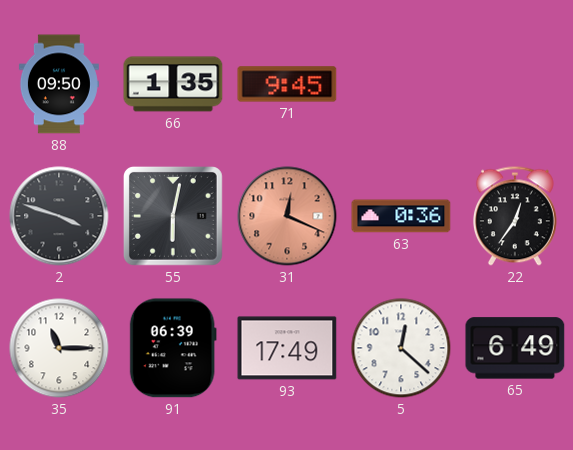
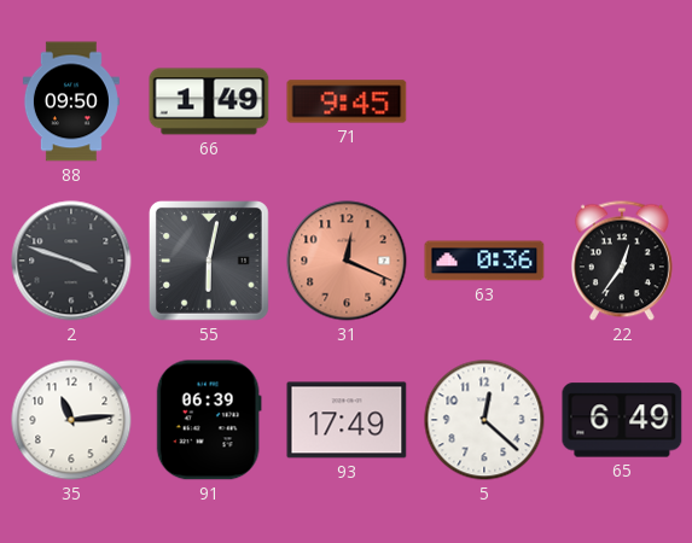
66: 1:35 -> 1:49 (209, 101)
35: 11:15 -> 11:14 (71, 420)
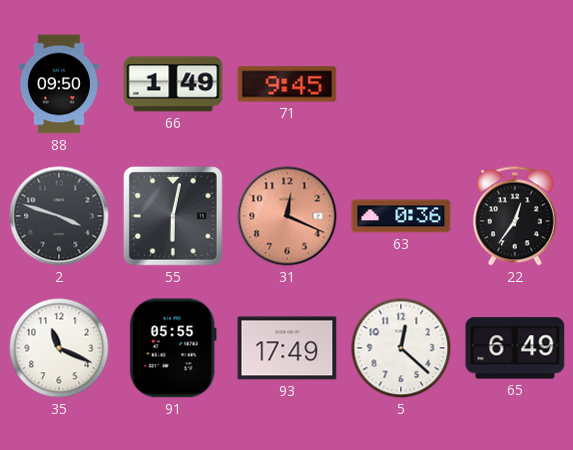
35: 11:14 -> 11:19 (59, 348)
91: 06:39 -> 05:55 (173, 348)
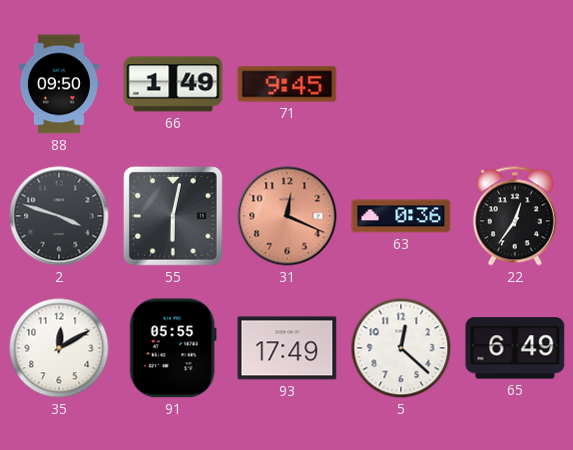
35: 11:19 -> 12:10 (59, 348)
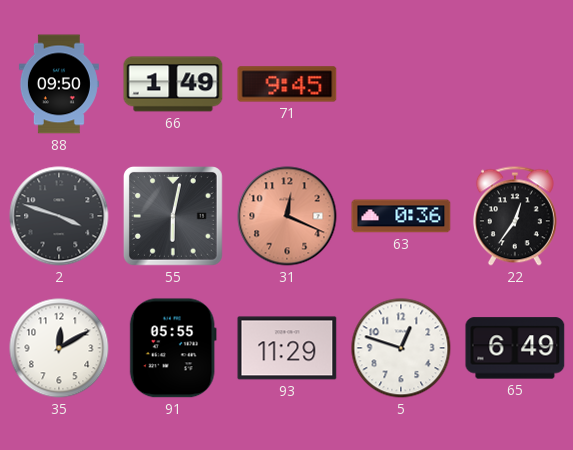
93: 17:49 -> 11:29 (287, 348)
5: 12:22 -> 12:48 (401, 348)
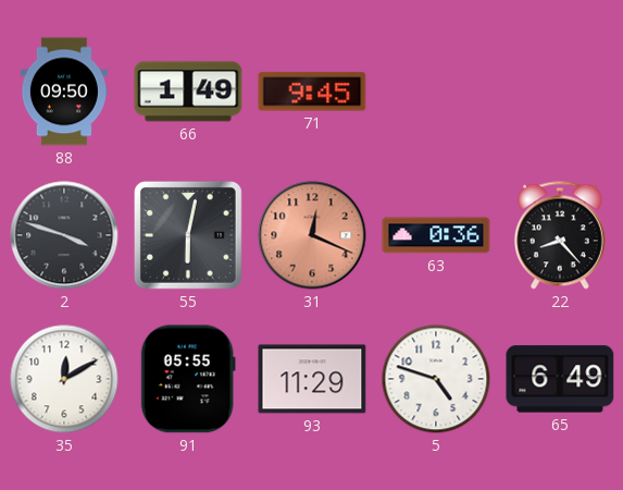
22: 12:36 -> 8:23 (560, 235)
5: 12:48 -> 4:48 (436, 379)
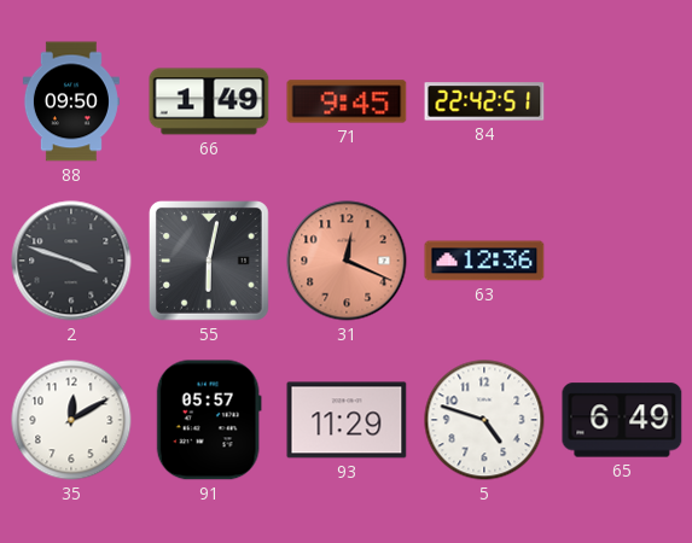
84: none -> 22:42 (484, 101)
63: 0:36 -> 12:36 (484, 261)
22: 8:23 -> none (560, 235)
91: 05:55 -> 05:57 (209, 420)
